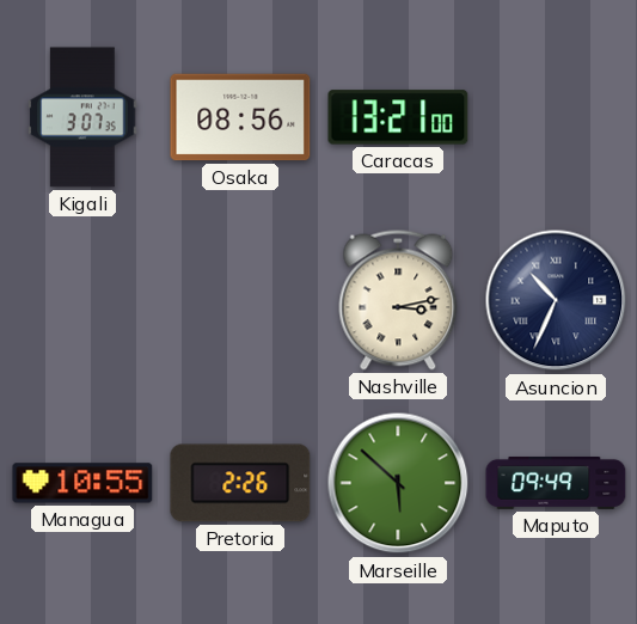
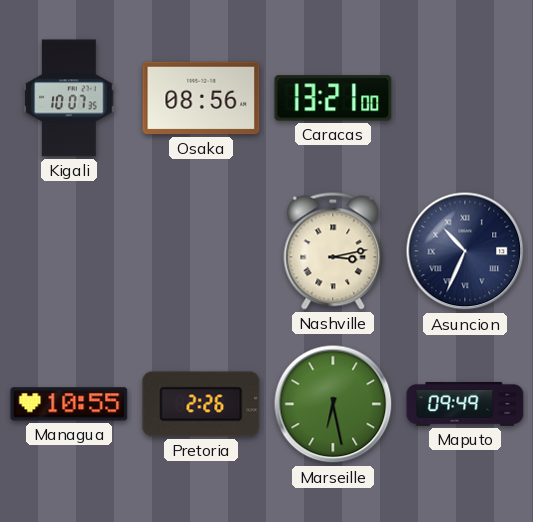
Kigali: 3:07 -> 10:07 (69, 98)
Marseille: 5:52 -> 6:28 (333, 404)
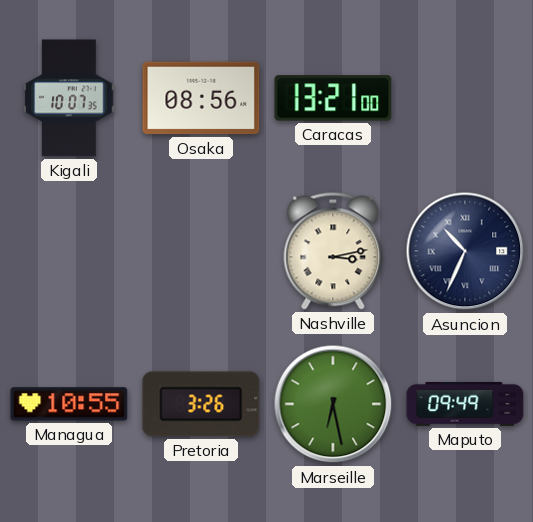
Pretoria: 2:26 -> 3:26 (201, 404)
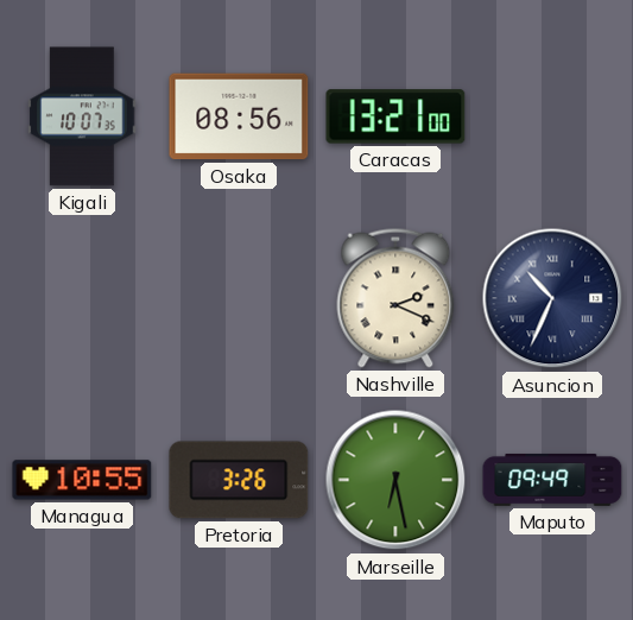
Nashville: 3:13 -> 2:19 (395, 298)
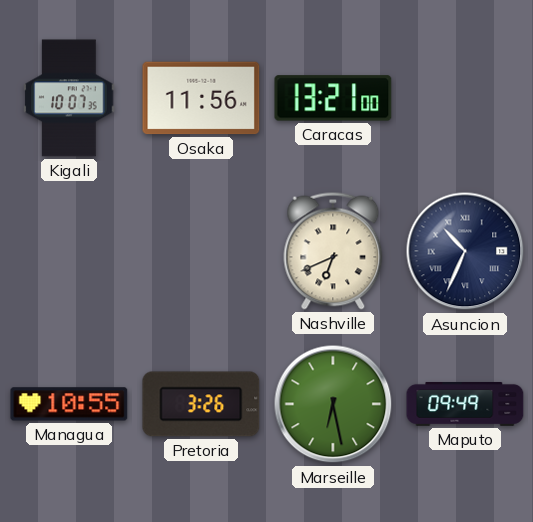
Osaka: 08:56 -> 11:56 (201, 98)
Nashville: 2:19 -> 6:41 (333, 251)
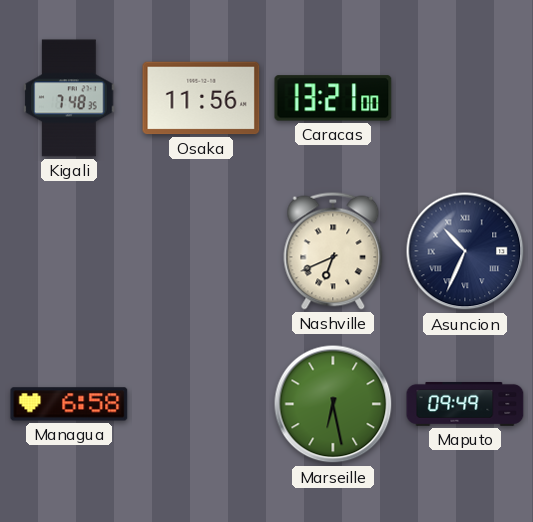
Kigali: 10:07 -> 7:48 (69, 98)
Managua: 10:55 -> 6:58 (69, 404)
Pretoria: 3:26 -> none (201, 404)
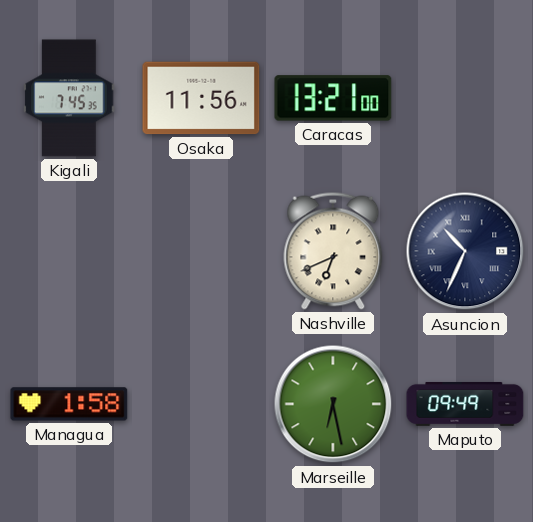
Kigali: 7:48 -> 7:45 (69, 98)
Managua: 6:58 -> 1:58 (69, 404)
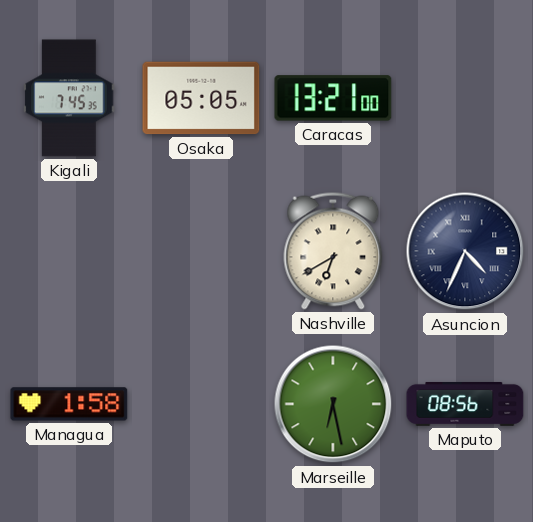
Osaka: 11:56 -> 05:05 (201, 98)
Nashville: 6:41 -> 6:40 (333, 251)
Asuncion: 10:34 -> 4:34 (465, 251)
Maputo: 09:49 -> 08:56 (465, 404)
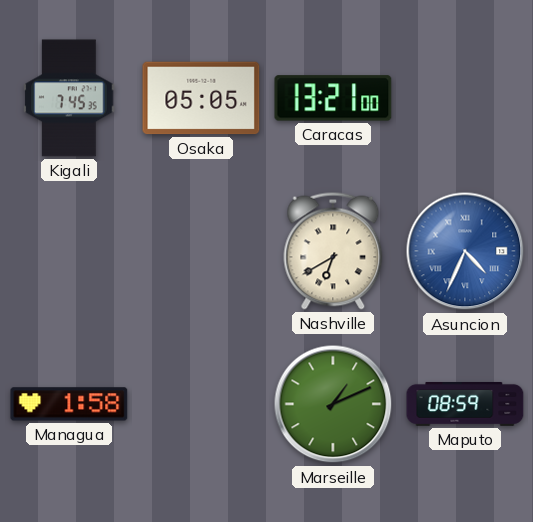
Asuncion dial: navy -> blue (465, 251)
Marseille: 6:28 -> 1:11 (333, 404)
Maputo: 08:56 -> 08:59 (465, 404)
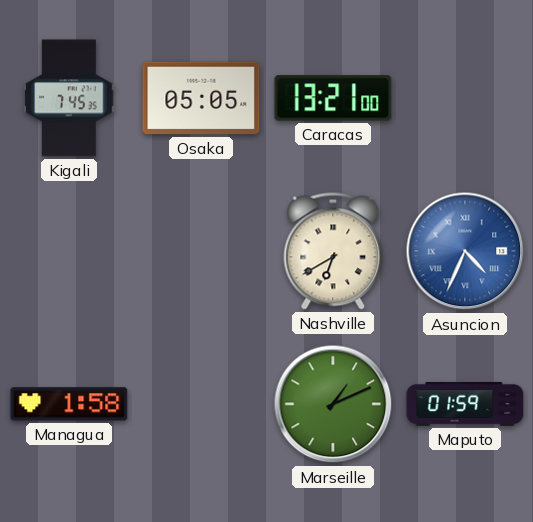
Maputo: 08:59 -> 01:59 (465, 404)
